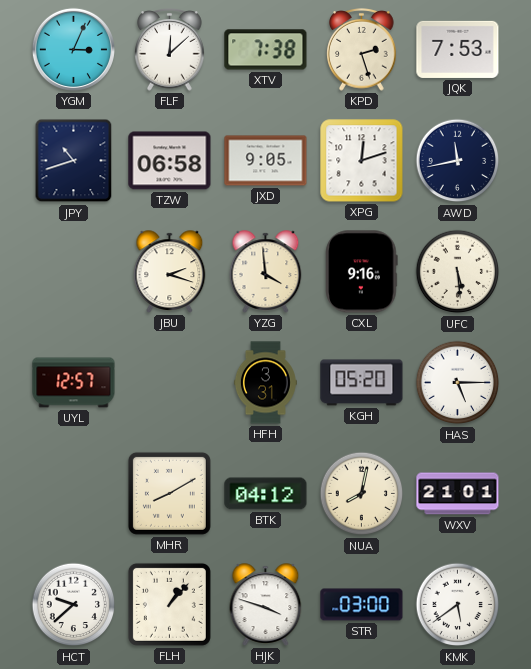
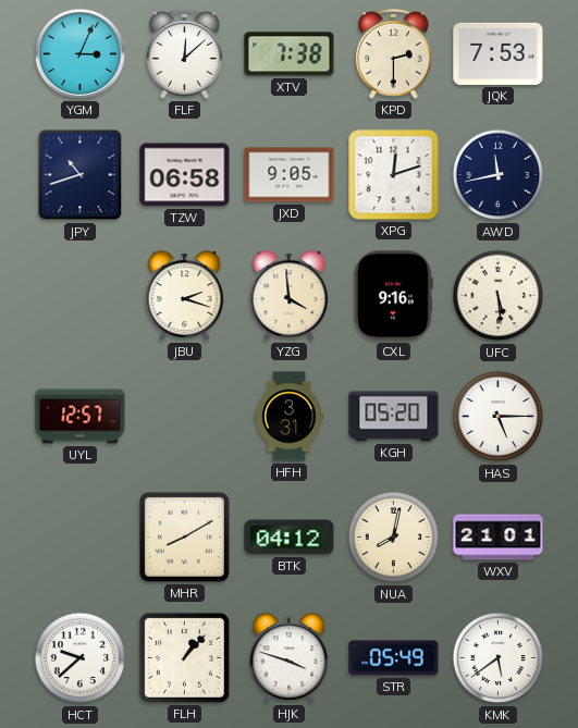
KPD: 2:27 -> 2:30 (394, 54)
STR: 03:00 -> 05:49 (394, 658)
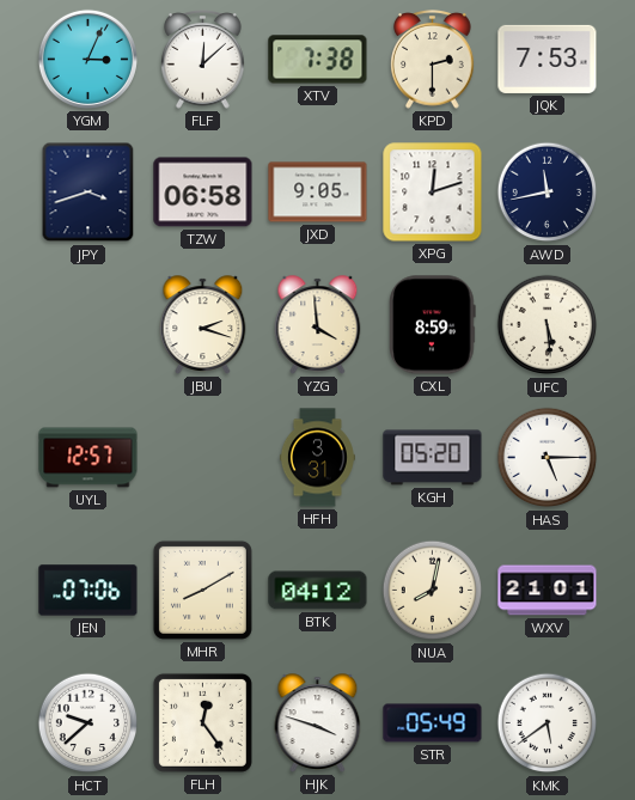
JPY: 10:42 -> 3:42 (88, 193)
CXL: 9:16 -> 8:59 (433, 325)
JEN: none -> 07:06 (88, 591)
FLH: 1:07 -> 12:24 (202, 722)
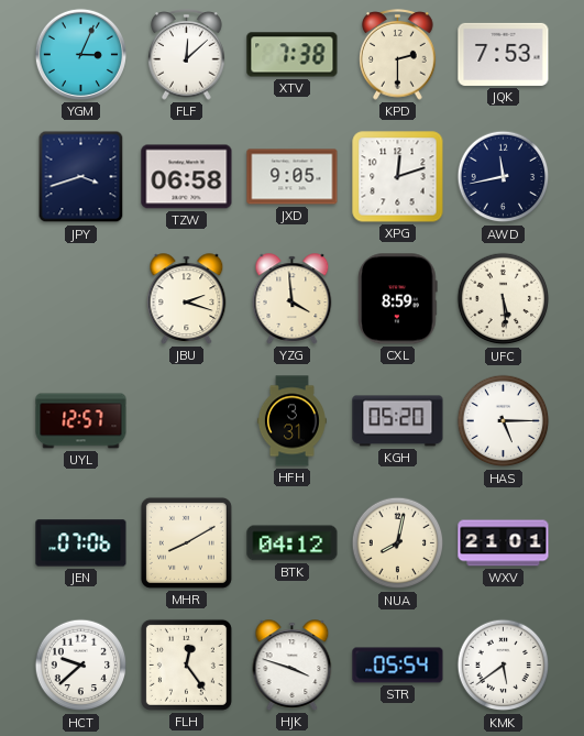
STR: 05:49 -> 05:54 (398, 666)
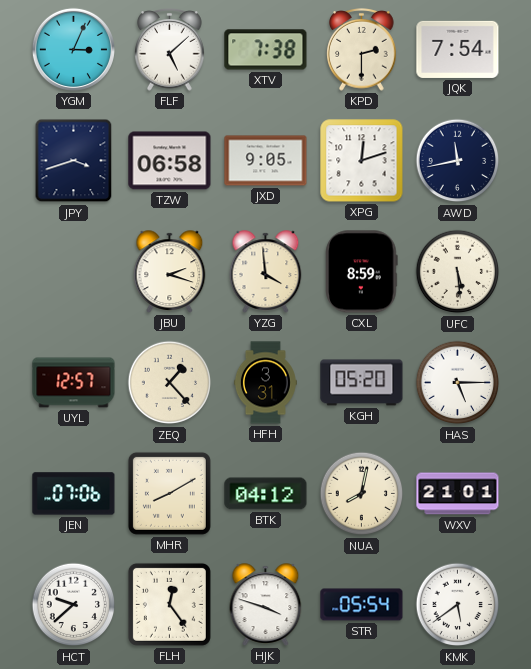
FLF: 12:08 -> 5:08 (170, 50)
JQK: 7:53 -> 7:54 (458, 49)
ZEQ: none -> 1:23 (170, 383)
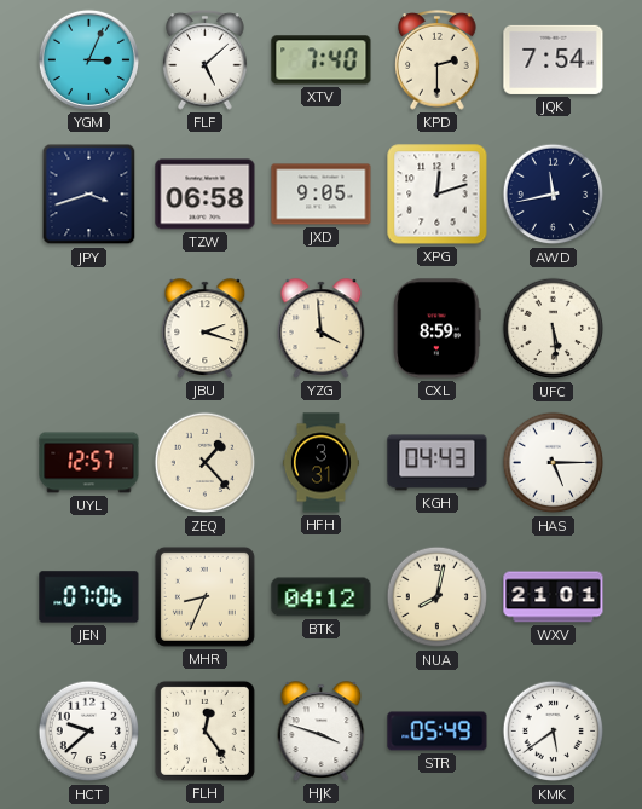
XTV: 7:38 -> 7:40 (322, 60)
KGH: 05:20 -> 04:43 (438, 463)
MHR: 8:10 -> 8:34 (204, 596)
STR: 05:54 -> 05:49 (438, 732)
